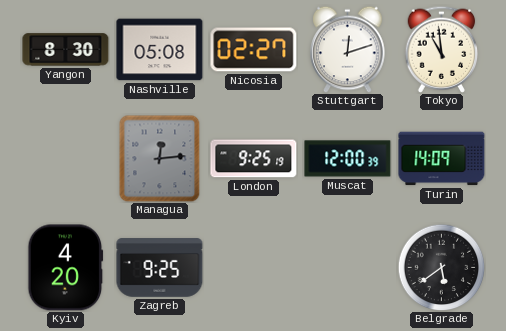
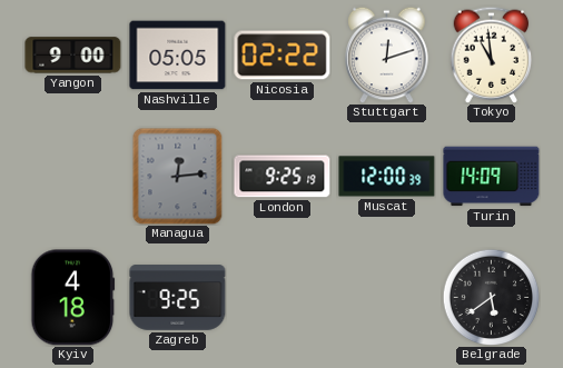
Yangon: 8:30 -> 9:00 (73, 56)
Nashville: 05:08 -> 05:05 (178, 56)
Nicosia: 02:27 -> 02:22 (283, 56)
Kyiv: 4:20 -> 4:18 (73, 298)
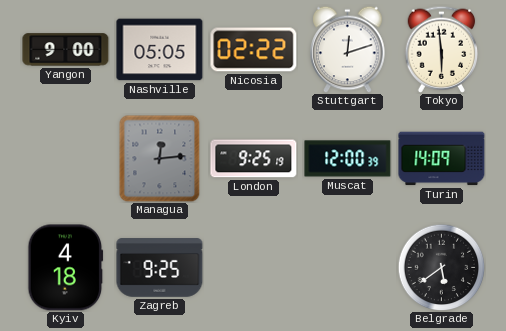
Tokyo: 10:59 -> 5:59 (442, 49)
